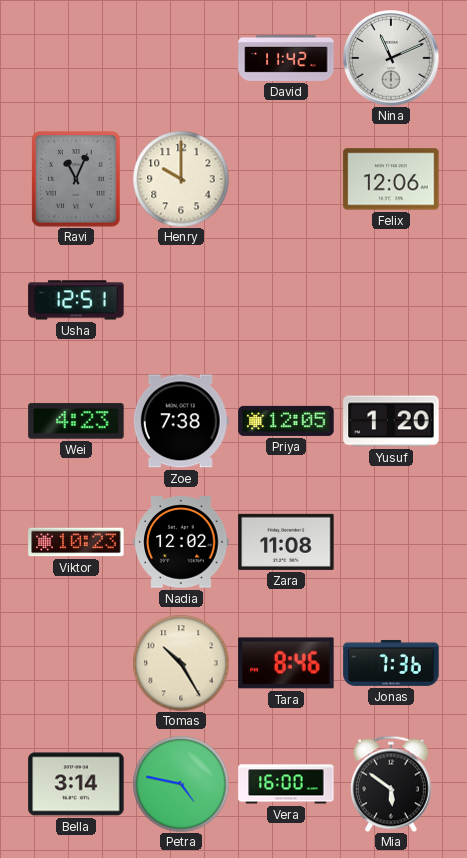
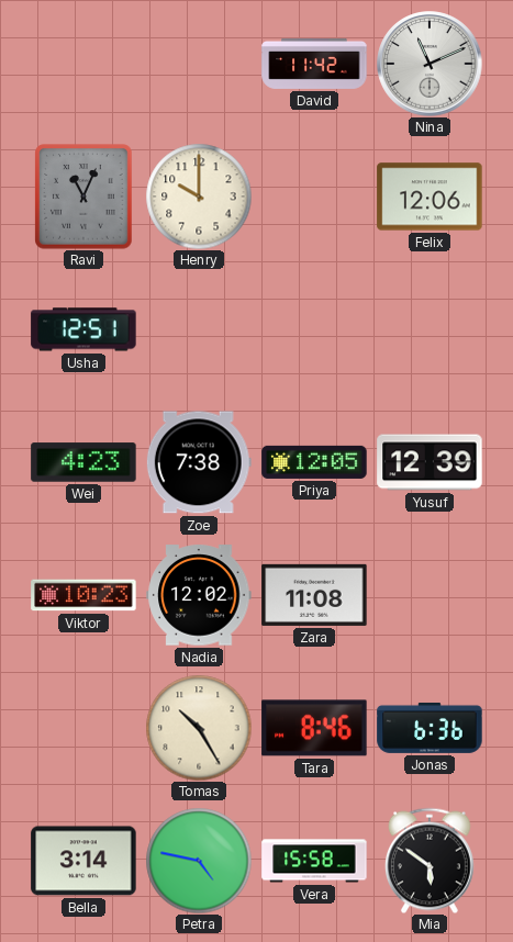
Yusuf: 1:20 -> 12:39 (430, 462)
Jonas: 7:36 -> 6:36 (430, 728)
Vera: 16:00 -> 15:58 (314, 861)
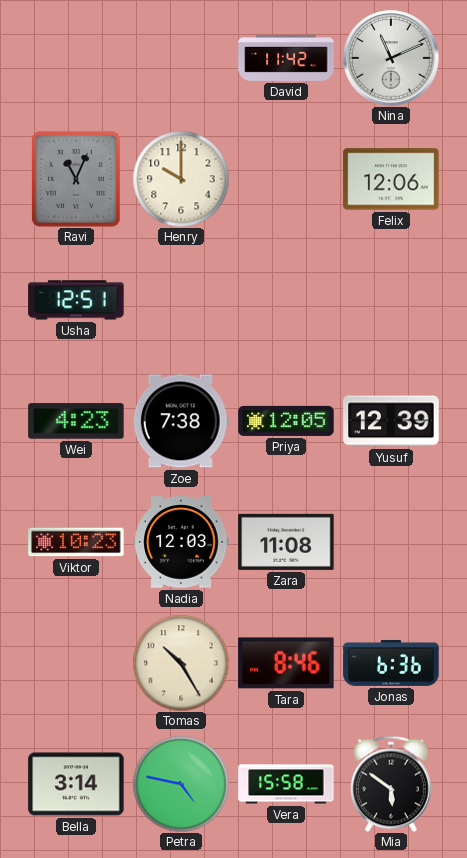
Nadia: 12:02 -> 12:03 (181, 542)
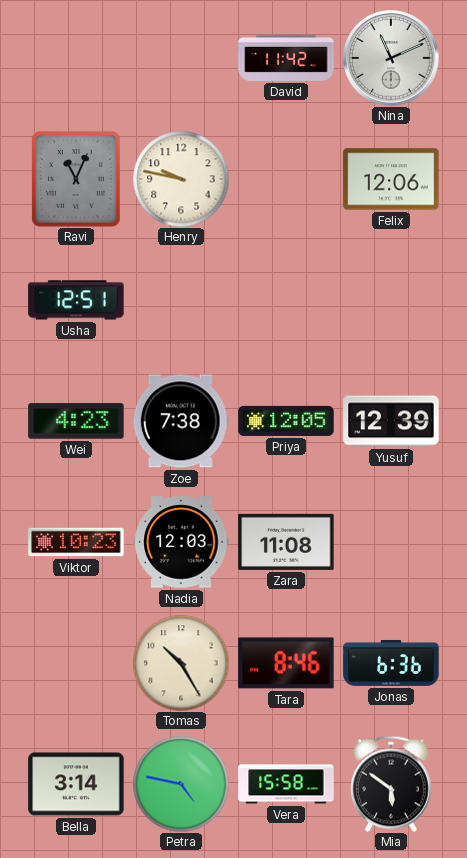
Henry: 10:00 -> 9:47 (181, 179)
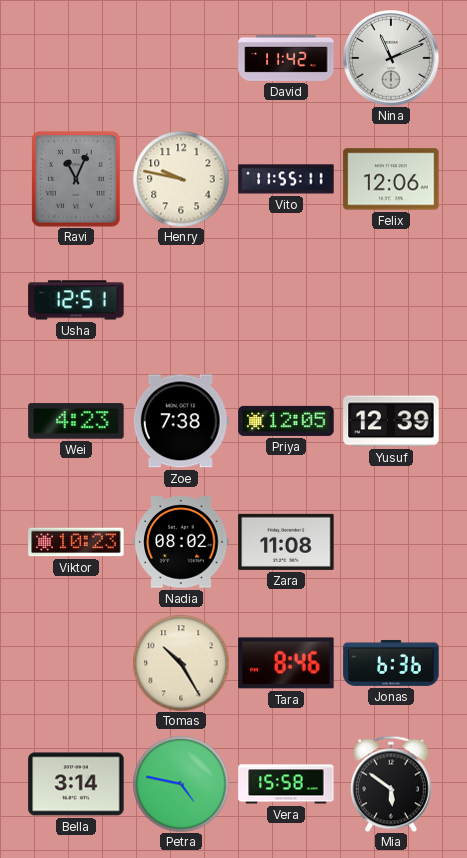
Vito: none -> 11:55 (286, 179)
Nadia: 12:03 -> 08:02 (181, 542)
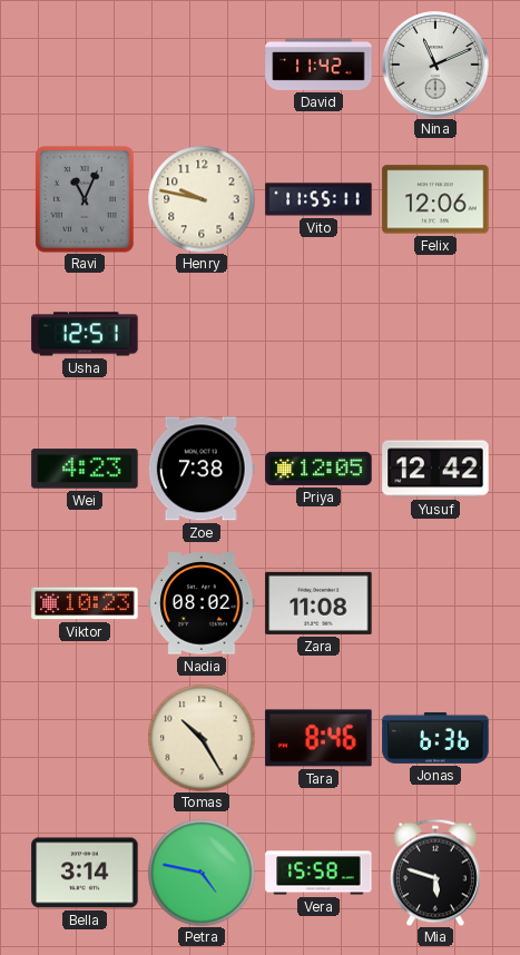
Yusuf: 12:39 -> 12:42 (435, 469)
Mia: 5:51 -> 5:48 (436, 873)
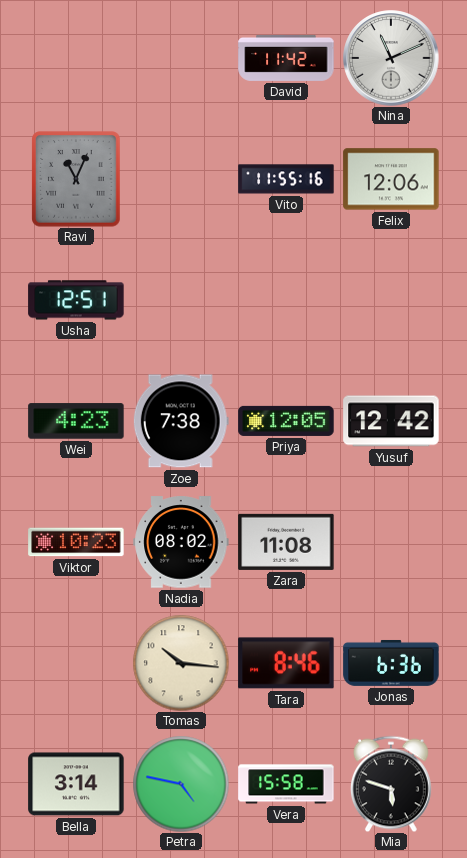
Henry: 9:47 -> none (202, 199)
Vito: 11:55:11 -> 11:55:16 (286, 179)
Tomas: 10:25 -> 10:16 (181, 663)
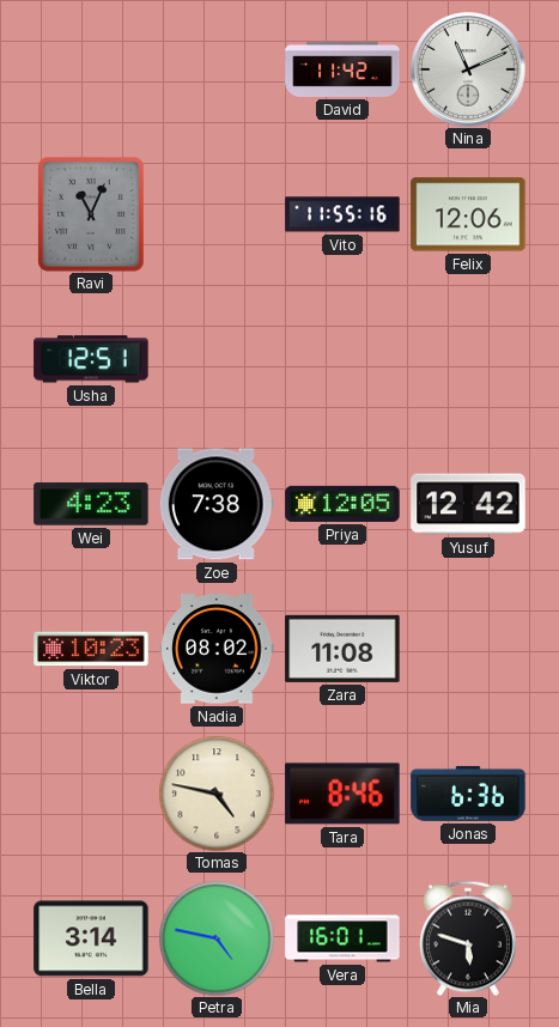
Tomas: 10:16 -> 4:47 (217, 794)
Vera: 15:58 -> 16:01 (342, 938)
